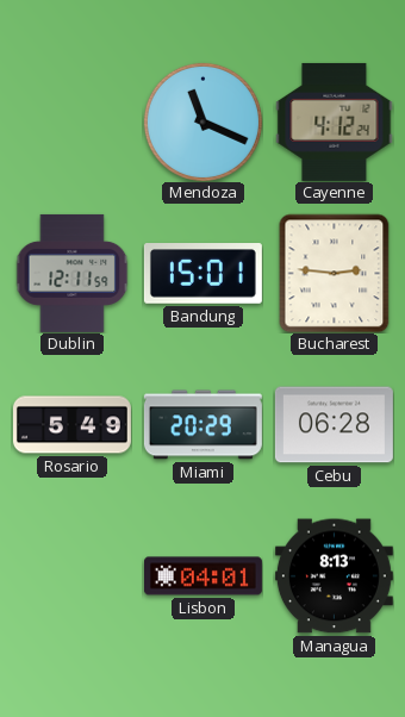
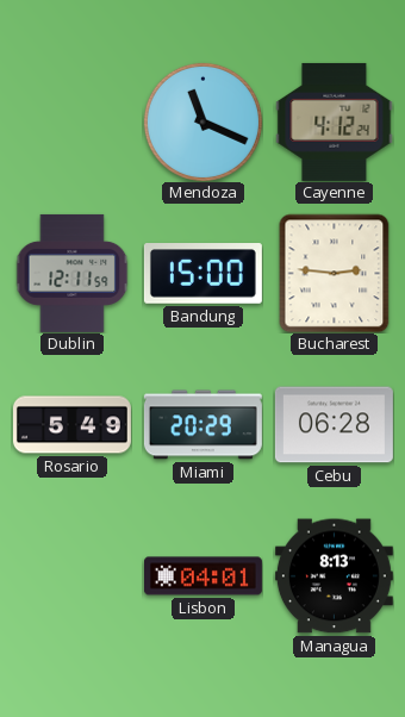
Bandung: 15:01 -> 15:00 (202, 274)
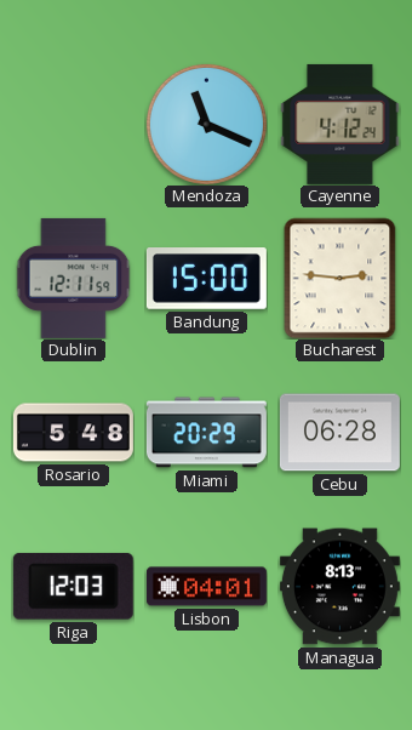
Rosario: 5:49 -> 5:48 (73, 433)
Riga: none -> 12:03 (73, 586)
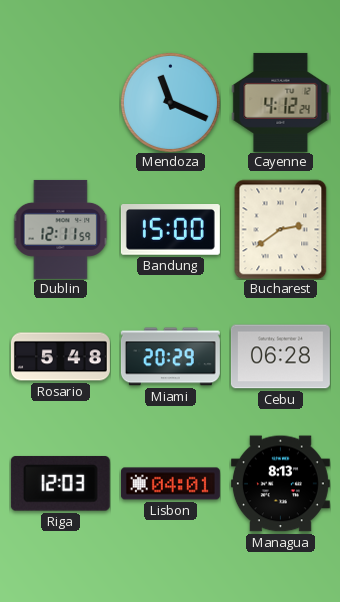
Bucharest: 2:46 -> 2:39 (281, 229)
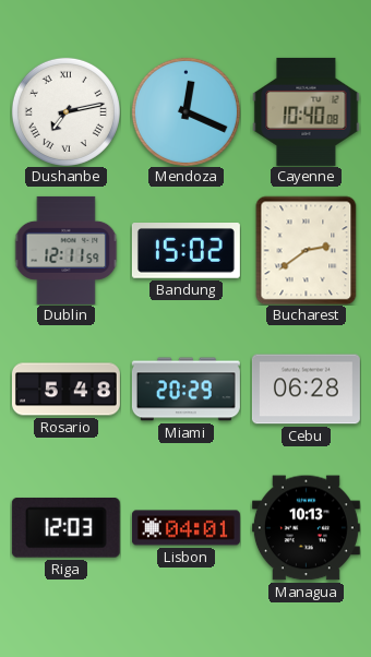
Dushanbe: none -> 7:13 (65, 111)
Mendoza: 11:19 -> 12:19 (185, 111)
Cayenne: 4:12 -> 10:40 (307, 111)
Bandung: 15:00 -> 15:02 (185, 251)
Managua: 8:13 -> 10:13 (306, 528)
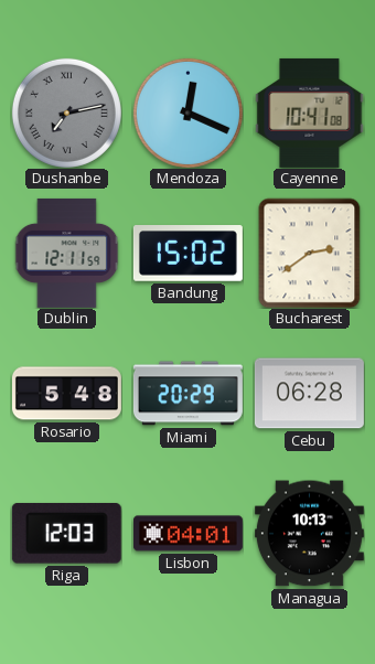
Dushanbe dial: white -> grey (66, 113)
Cayenne: 10:40 -> 10:41 (310, 113)
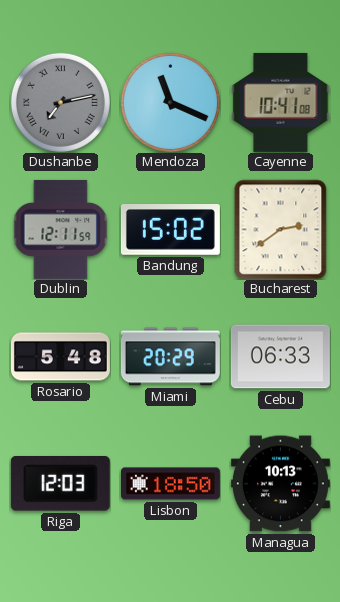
Mendoza: 12:19 -> 11:19 (170, 102)
Cebu: 06:28 -> 06:33 (280, 357)
Lisbon: 04:01 -> 18:50 (170, 484)
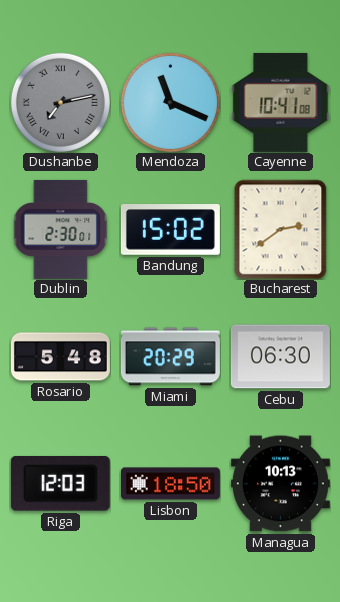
Dublin: 12:11 -> 2:30 (61, 229)
Cebu: 06:33 -> 06:30 (280, 357)
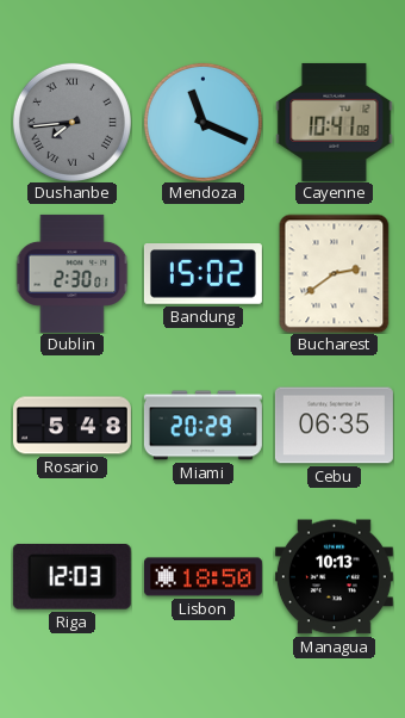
Dushanbe: 7:13 -> 7:44 (71, 122)
Cebu: 06:30 -> 06:35 (334, 426)
